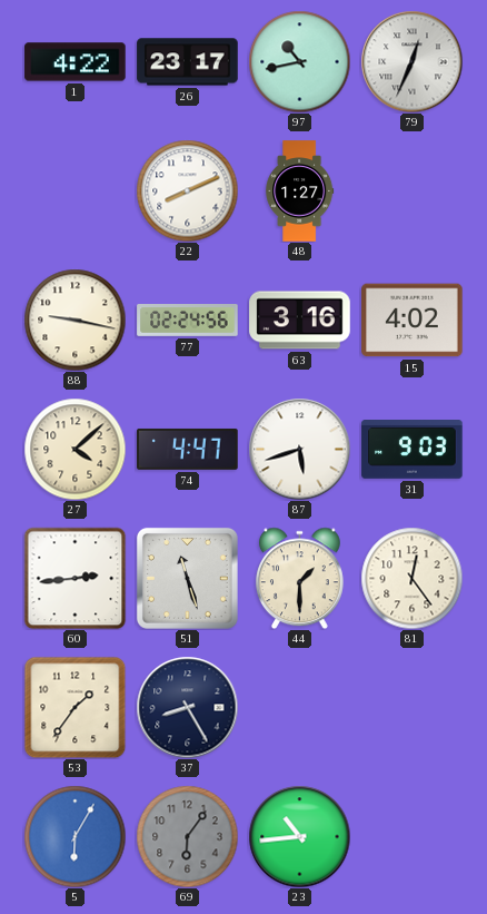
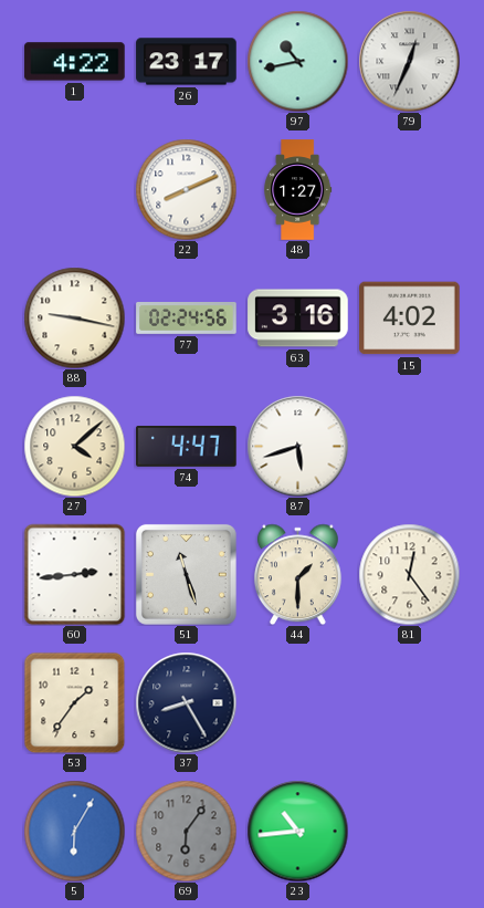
31: 9:03 -> none (413, 450)
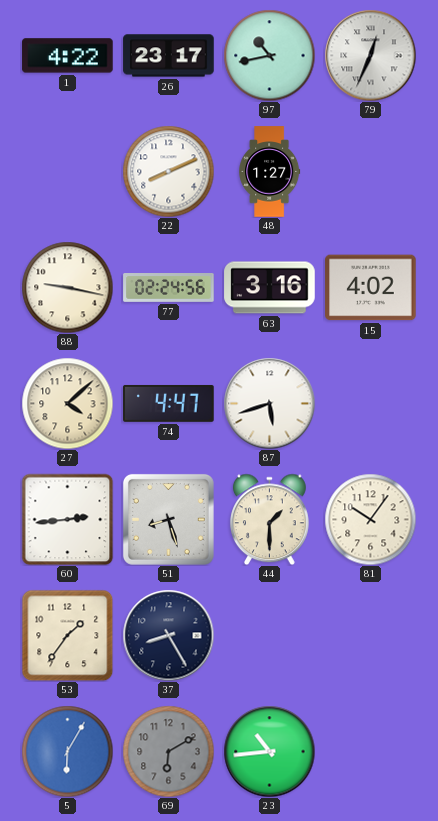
51: 11:27 -> 8:27 (168, 519)
81: 12:24 -> 10:06 (370, 519)
69: 6:06 -> 6:10 (168, 751)
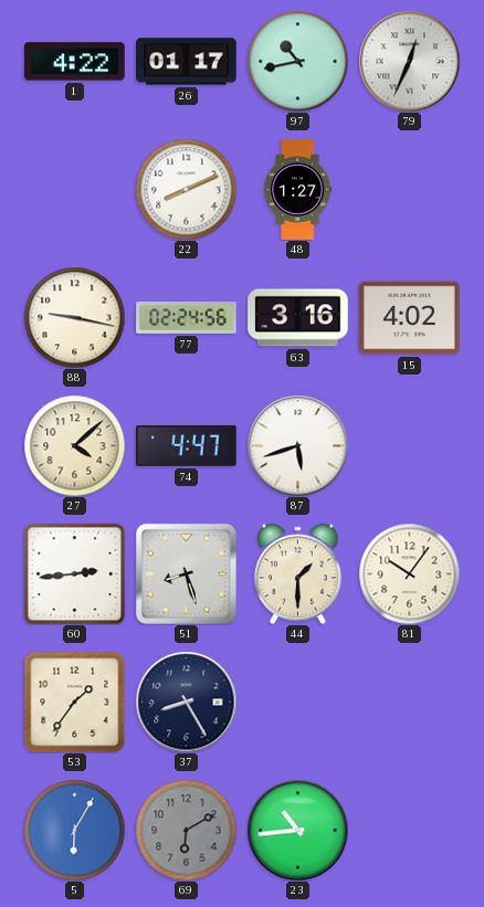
26: 23:17 -> 01:17 (187, 62)
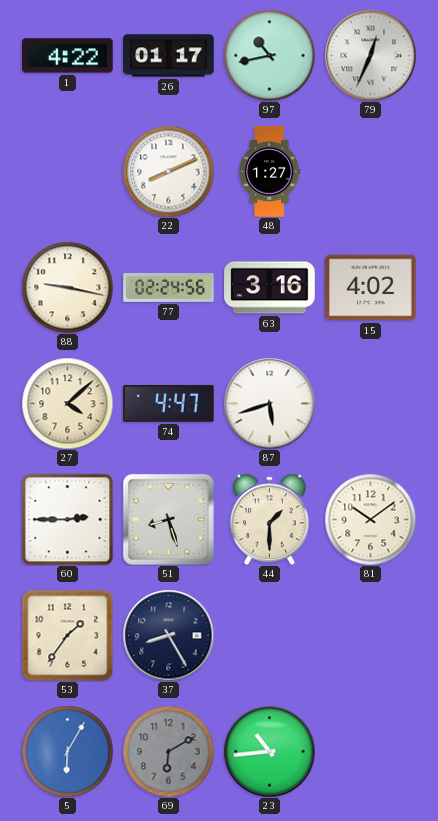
60: 2:44 -> 2:45 (67, 519)
81: 10:06 -> 10:09 (370, 519)
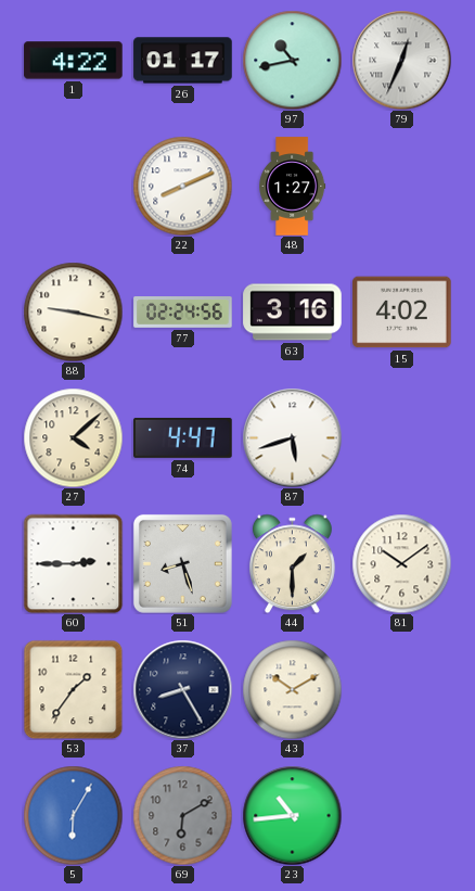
43: none -> 10:10 (292, 689)
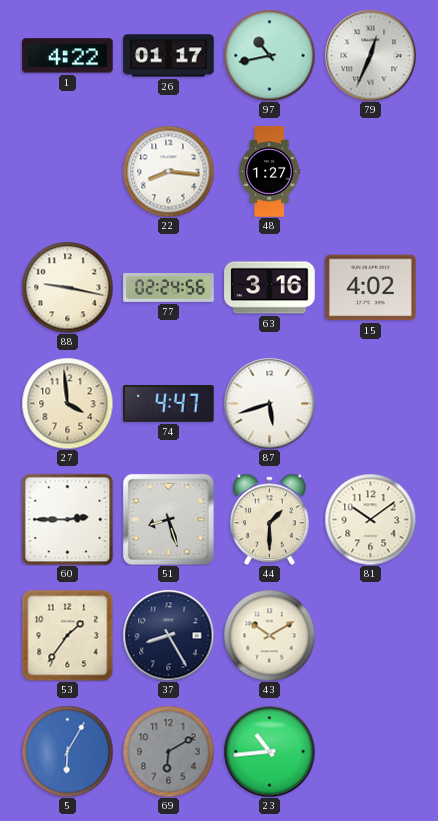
22: 8:11 -> 8:16 (168, 171)
27: 4:08 -> 3:59 (67, 403)
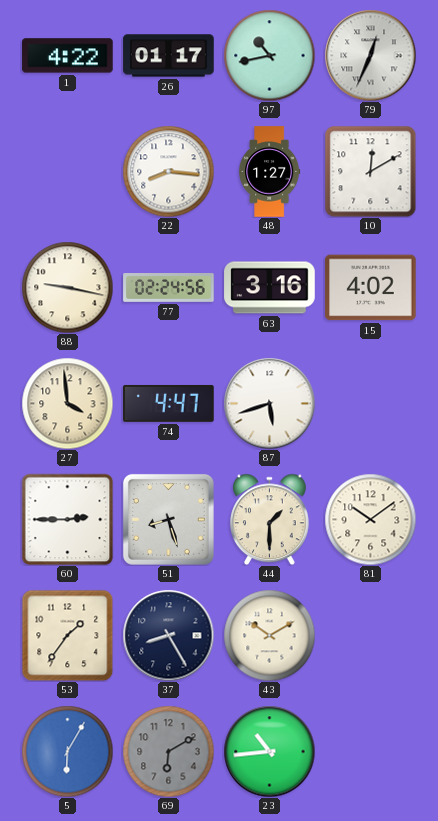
10: none -> 12:10 (370, 171)
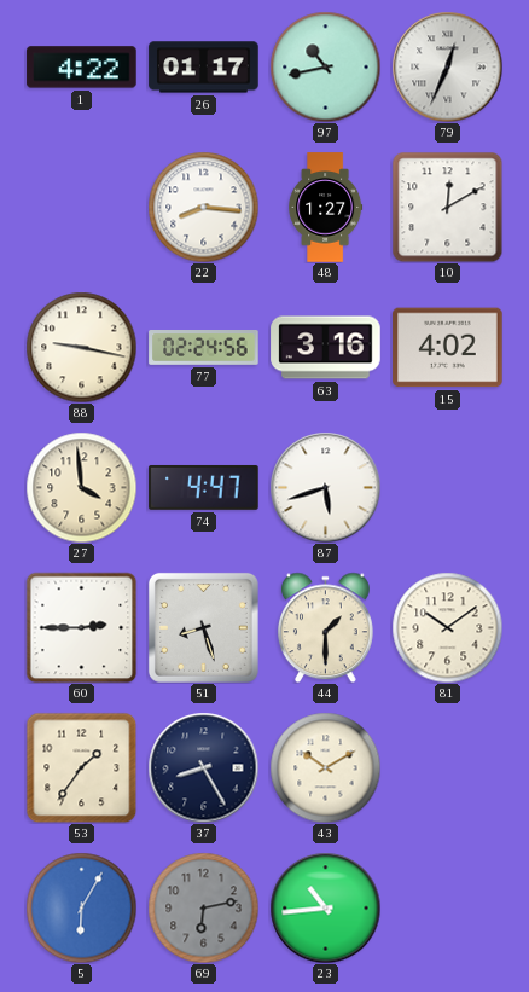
69: 6:10 -> 6:13 (203, 907)
